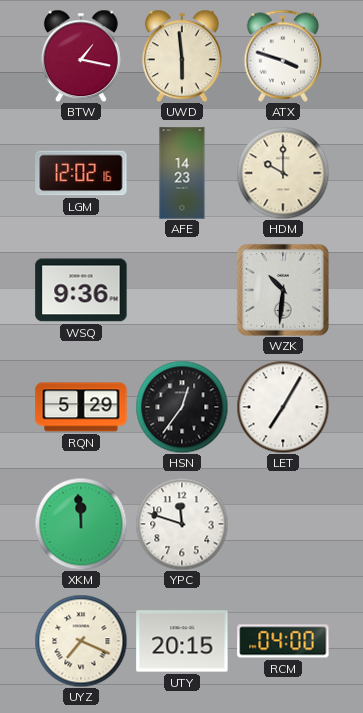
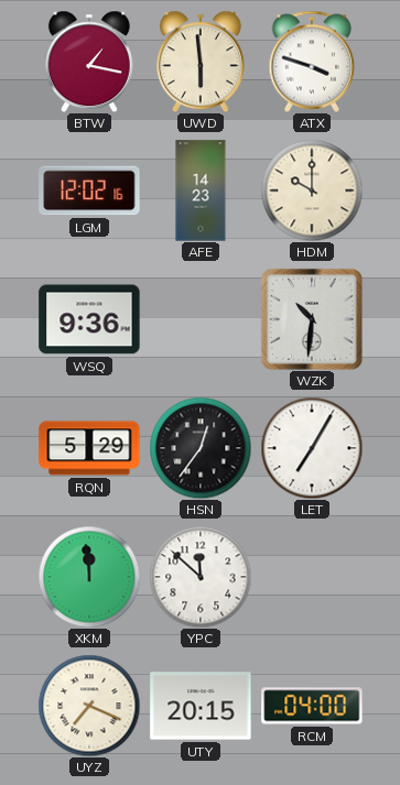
YPC: 11:48 -> 11:52 (201, 577)
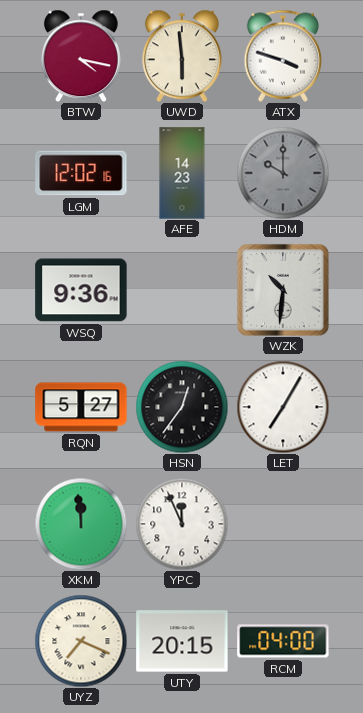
BTW: 1:17 -> 4:17 (81, 56)
HDM dial: cream -> grey (283, 173)
RQN: 5:29 -> 5:27 (81, 407)
YPC: 11:52 -> 11:56 (182, 524)
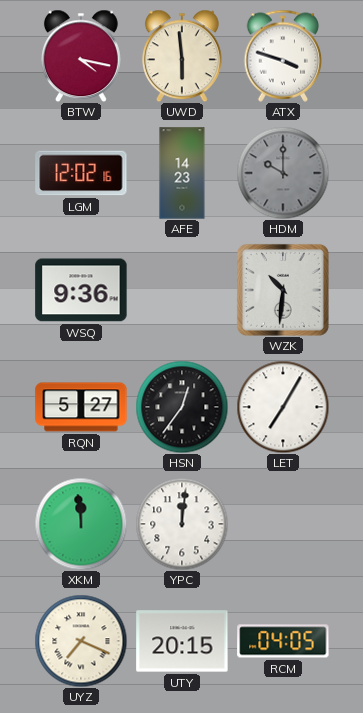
YPC: 11:56 -> 12:01 (182, 524)
RCM: 04:00 -> 04:05 (283, 641)
